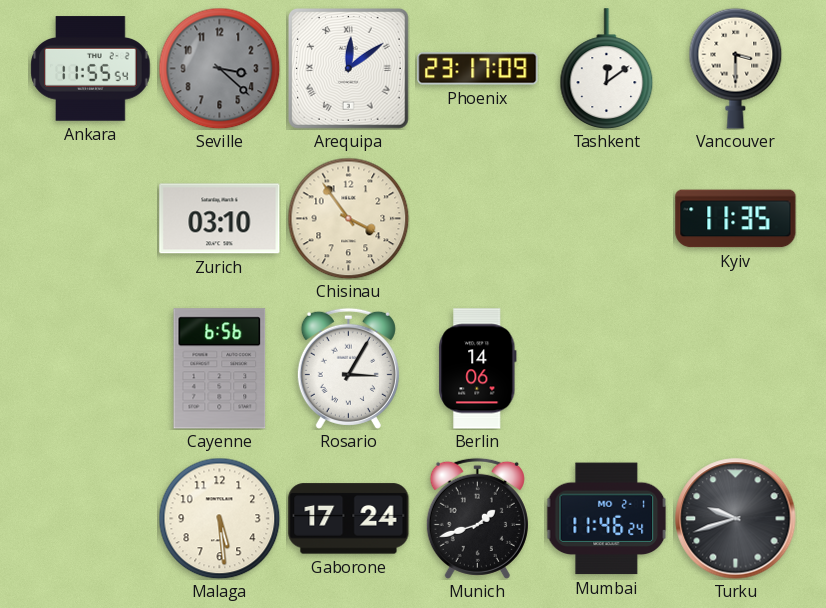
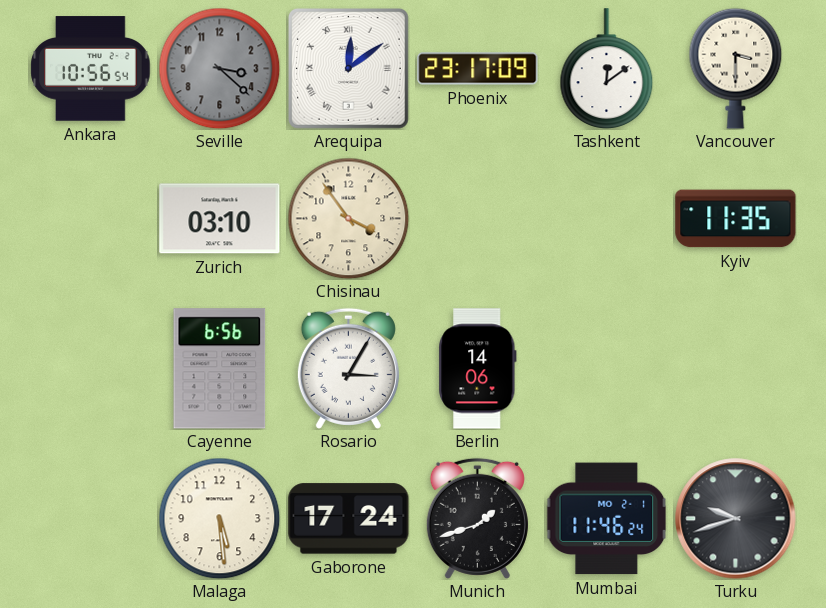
Ankara: 11:55 -> 10:56 (91, 69)
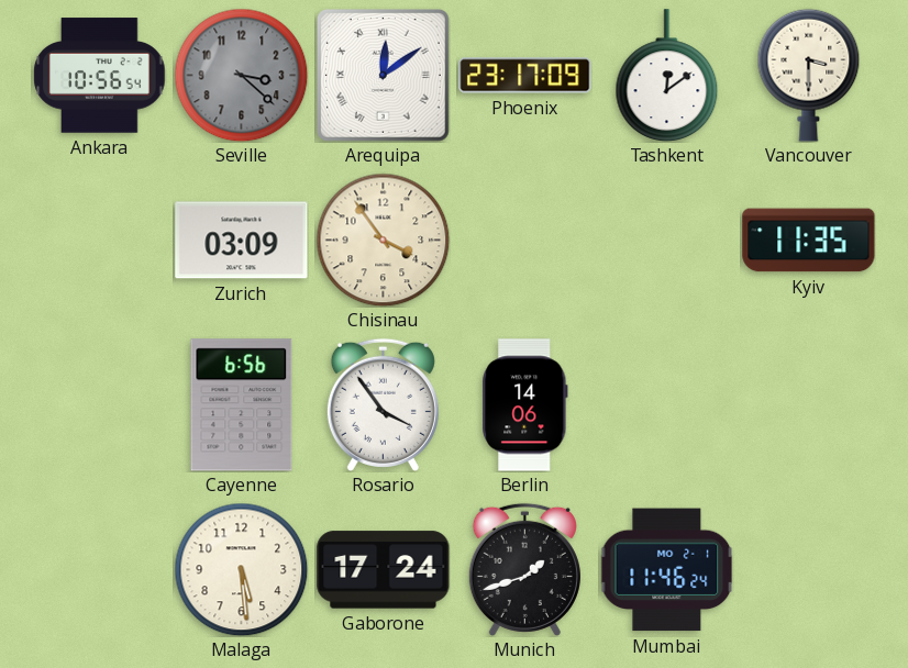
Zurich: 03:10 -> 03:09 (242, 241)
Rosario: 3:05 -> 3:54 (383, 404)
Turku: 9:42 -> none (736, 519)
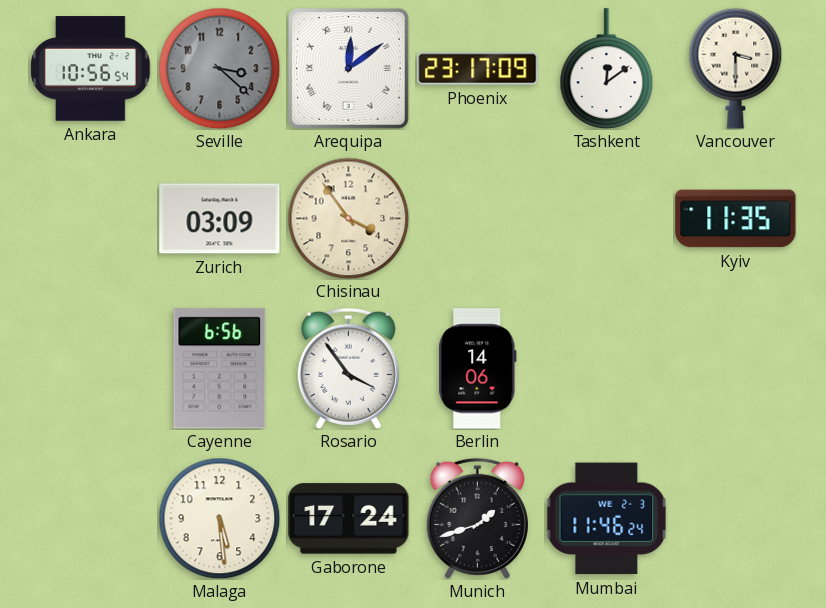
Mumbai date: MO 2-1 -> WE 2-3 (606, 519)
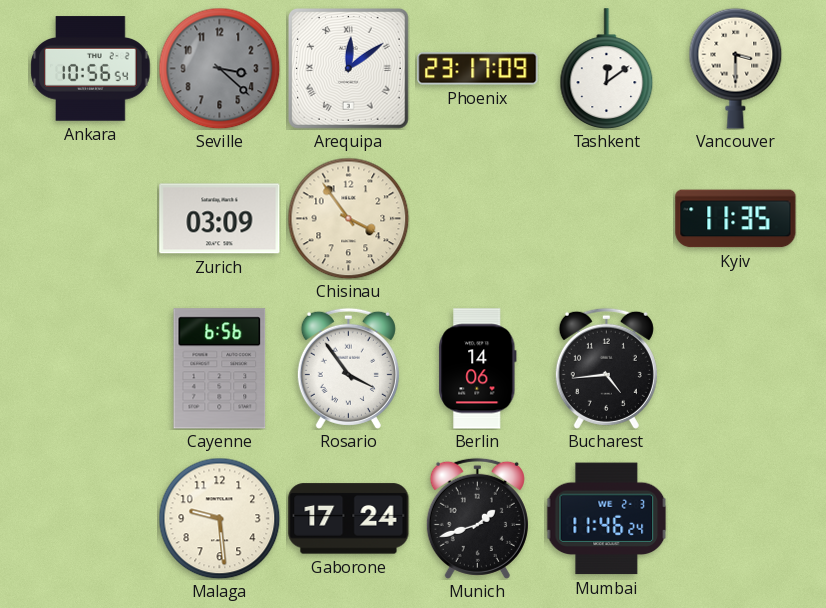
Bucharest: none -> 4:44 (606, 368)
Malaga: 5:29 -> 9:29 (219, 518)
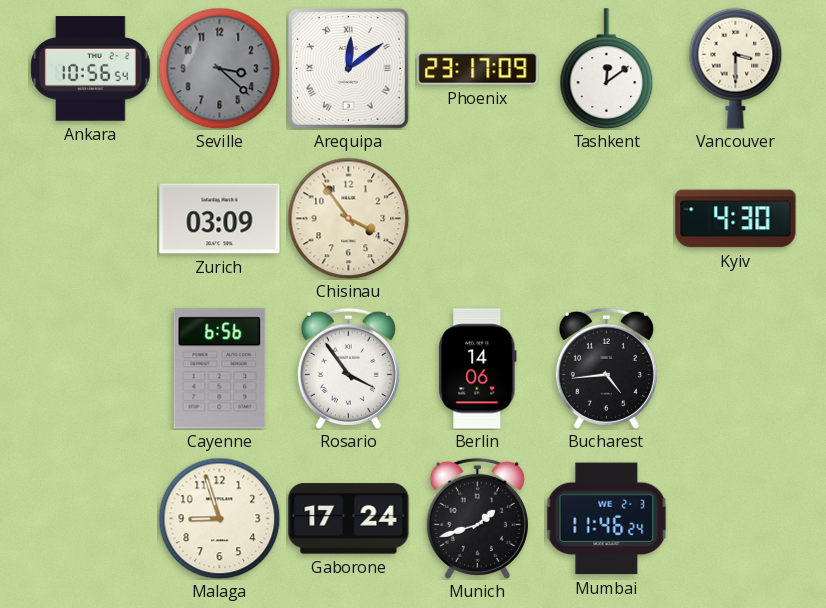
Kyiv: 11:35 -> 4:30 (736, 219)
Malaga: 9:29 -> 8:57 (219, 518)
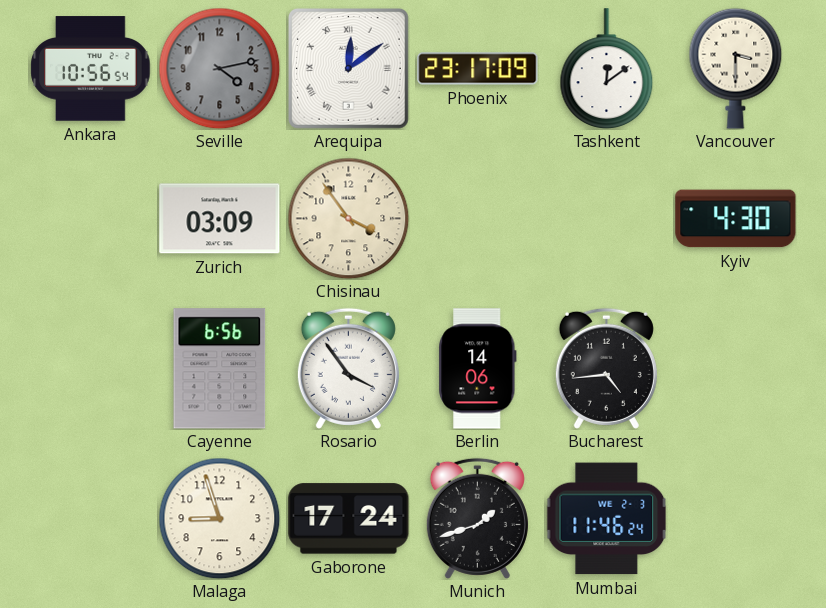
Seville: 3:22 -> 4:13 (219, 68)
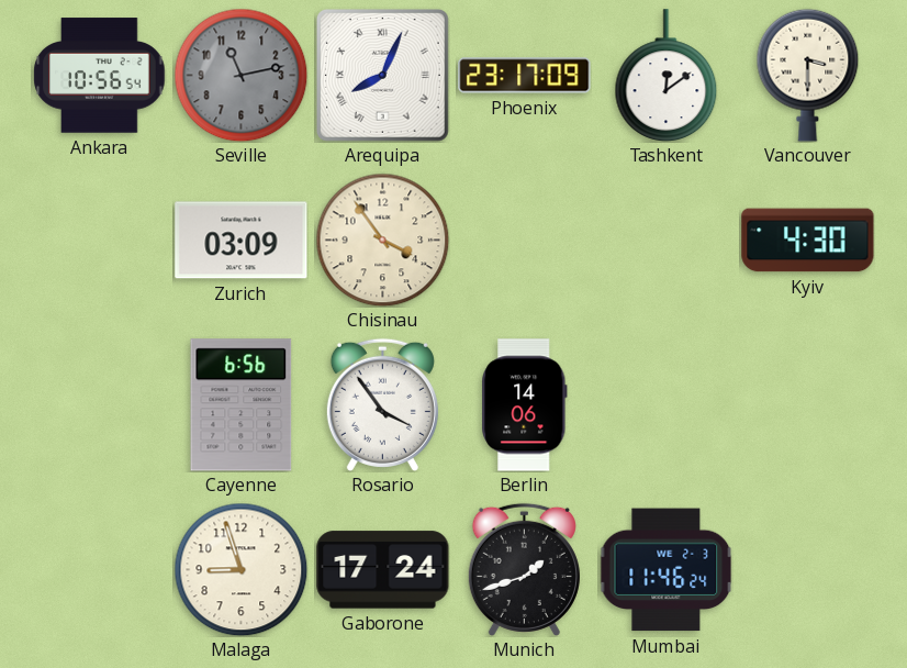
Seville: 4:13 -> 11:13 (240, 75)
Arequipa: 12:09 -> 8:04 (382, 75)
Bucharest: 4:44 -> none (606, 368)
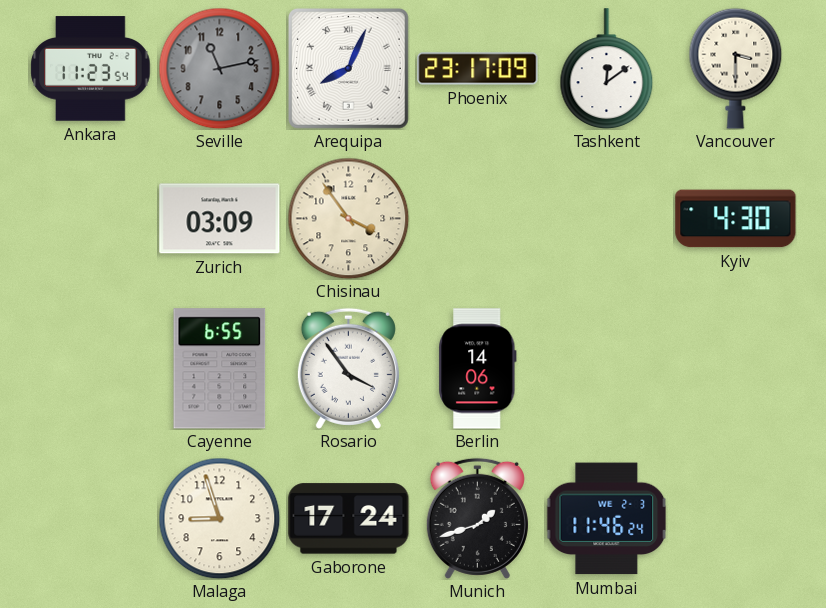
Ankara: 10:56 -> 11:23 (91, 69)
Cayenne: 6:56 -> 6:55 (220, 369)
